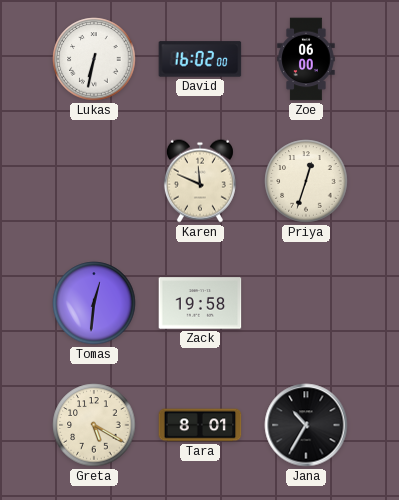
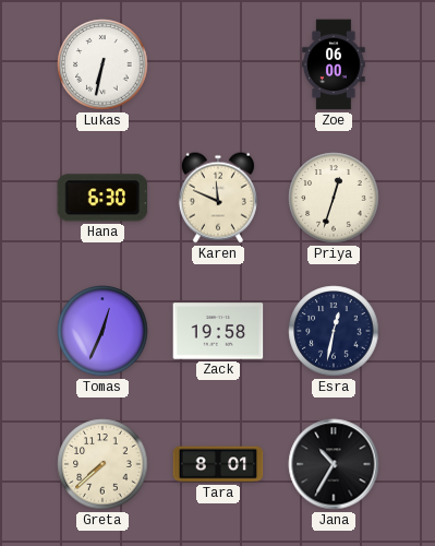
David: 16:02 -> none (200, 59)
Hana: none -> 6:30 (102, 198)
Tomas: 12:31 -> 12:34 (102, 331)
Esra: none -> 12:32 (334, 331)
Greta: 5:20 -> 7:38 (102, 464)
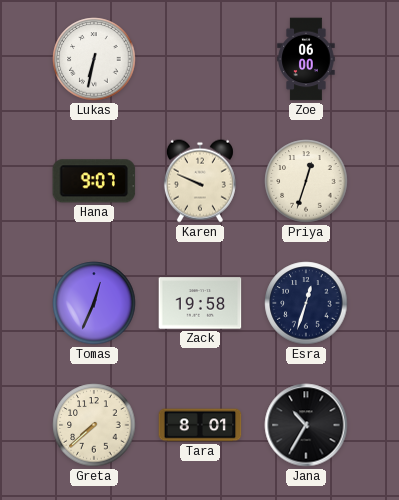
Hana: 6:30 -> 9:07 (94, 181)
Karen: 11:49 -> 9:49 (200, 181)
Esra: 12:32 -> 12:33 (306, 303)
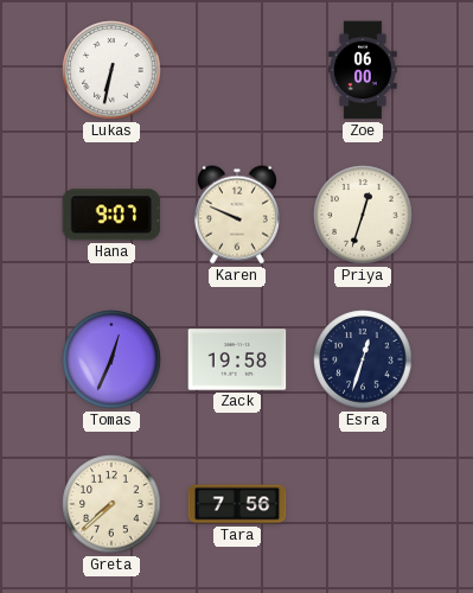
Tara: 8:01 -> 7:56 (237, 504)
Jana: 10:35 -> none (306, 425)
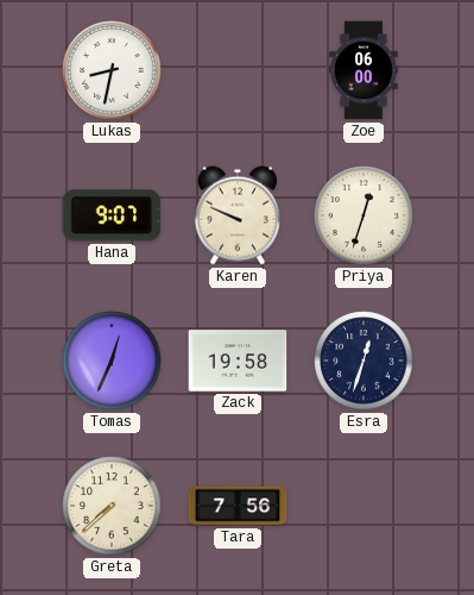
Lukas: 6:32 -> 8:32 (112, 70)
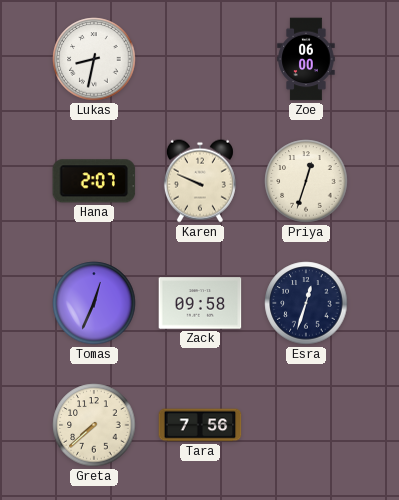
Hana: 9:07 -> 2:07 (94, 181)
Zack: 19:58 -> 09:58 (200, 303)
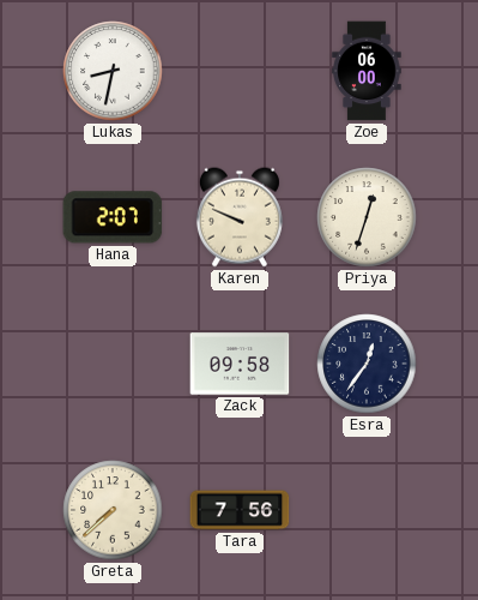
Tomas: 12:34 -> none (94, 303)
Esra: 12:33 -> 12:36 (367, 364)
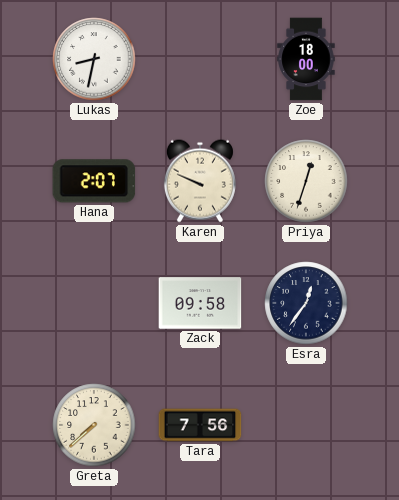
Zoe: 06:00 -> 18:00 (306, 59)
